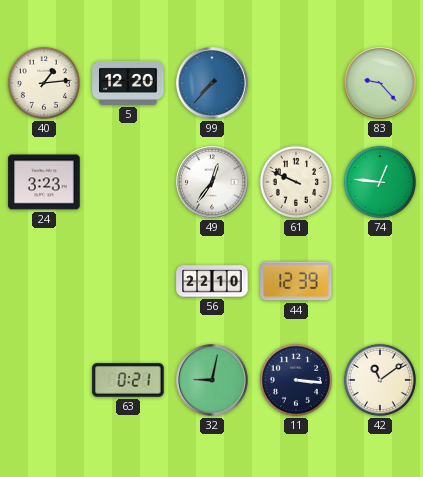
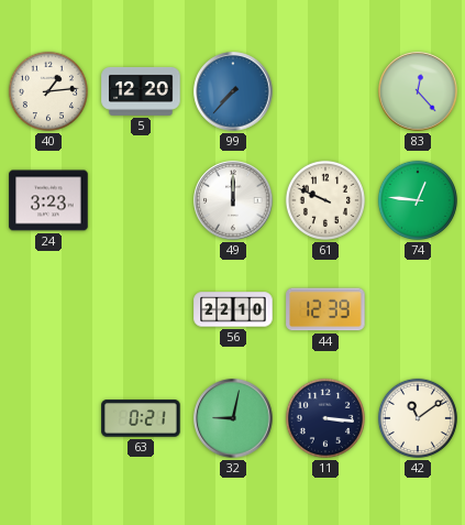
83: 9:23 -> 12:23 (418, 91)
49: 12:36 -> 12:00 (233, 200)
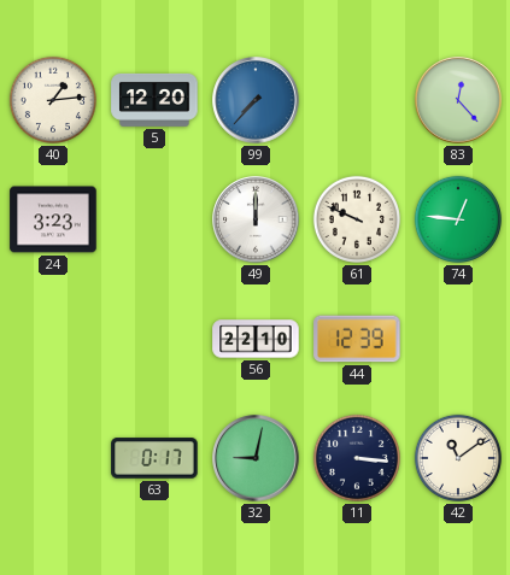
63: 0:21 -> 0:17 (154, 458)
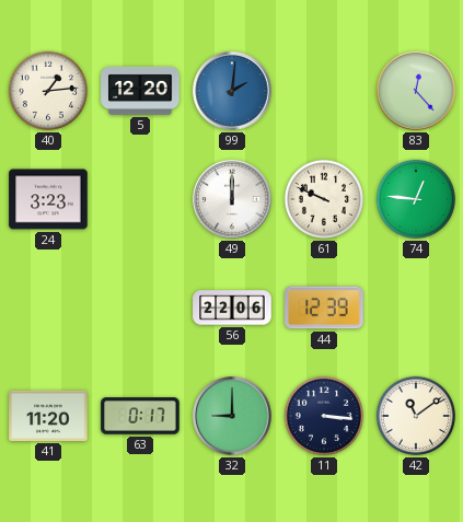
99: 7:37 -> 2:01 (232, 91)
56: 22:10 -> 22:06 (232, 308)
41: none -> 11:20 (48, 416)
32: 9:02 -> 9:00 (232, 416)
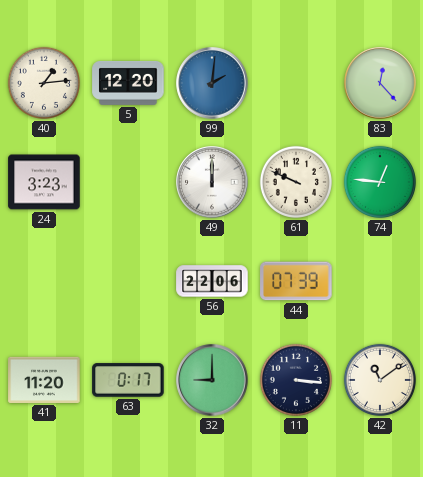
44: 12:39 -> 07:39 (296, 281)
